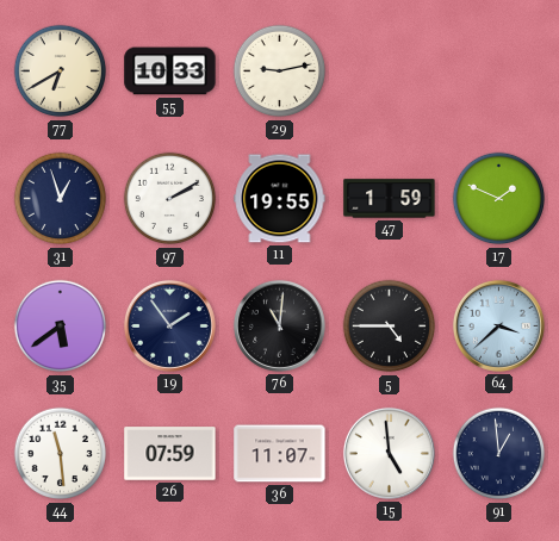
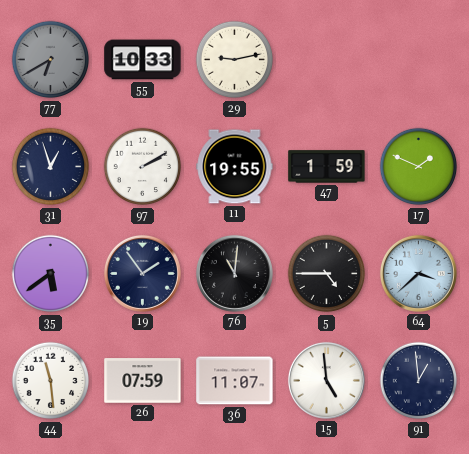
77 dial: cream -> grey (51, 60)
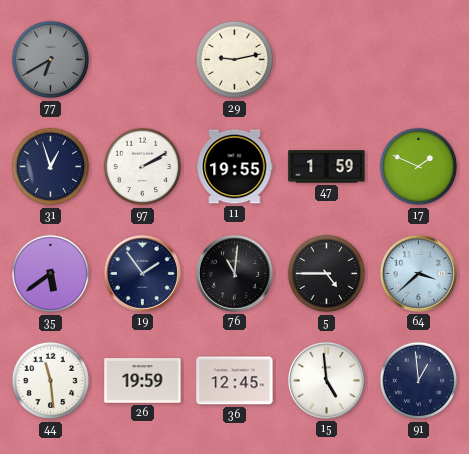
55: 10:33 -> none (143, 60)
26: 07:59 -> 19:59 (143, 381)
36: 11:07 -> 12:45 (235, 381)
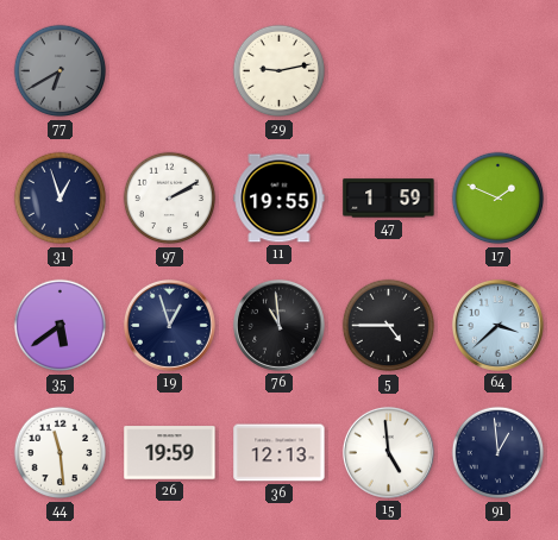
19: 1:54 -> 12:57 (169, 325)
76: 11:01 -> 10:59 (278, 325)
36: 12:45 -> 12:13 (280, 453)
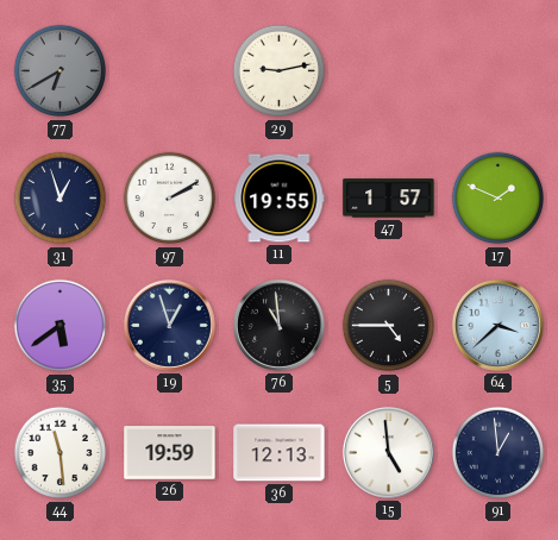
47: 1:59 -> 1:57 (389, 199)
